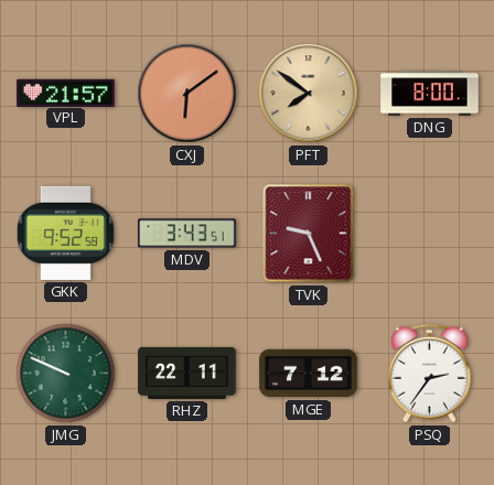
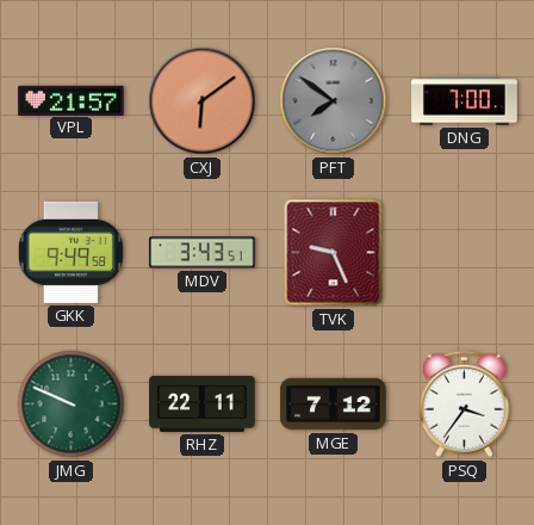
PFT dial: champagne -> grey (334, 101)
DNG: 8:00 -> 7:00 (465, 101)
GKK: 9:52 -> 9:49 (70, 252)
PSQ: 2:36 -> 3:36 (464, 404)
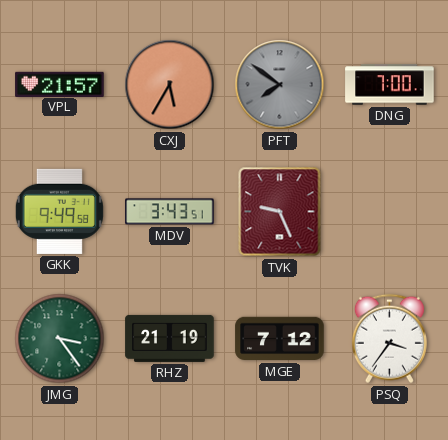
CXJ: 6:09 -> 5:35 (170, 85)
JMG: 9:49 -> 3:24 (60, 339)
RHZ: 22:11 -> 21:19 (170, 338)
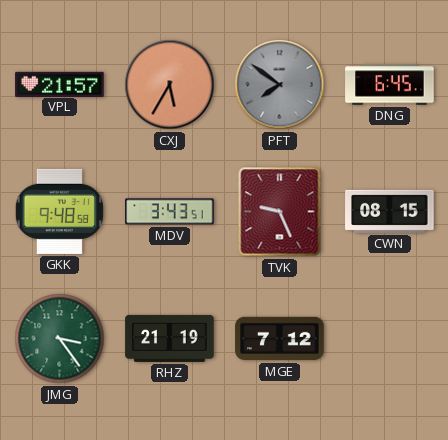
DNG: 7:00 -> 6:45 (390, 85)
GKK: 9:49 -> 9:48 (59, 211)
CWN: none -> 08:15 (390, 211)
PSQ: 3:36 -> none (389, 339)
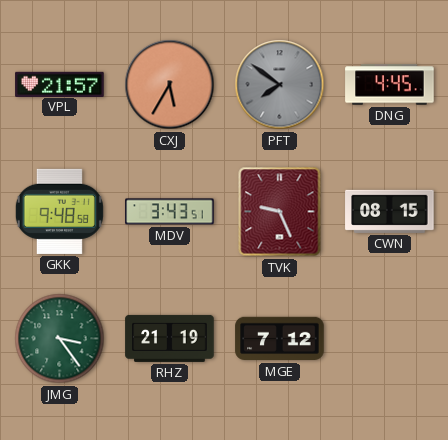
DNG: 6:45 -> 4:45 (390, 85)
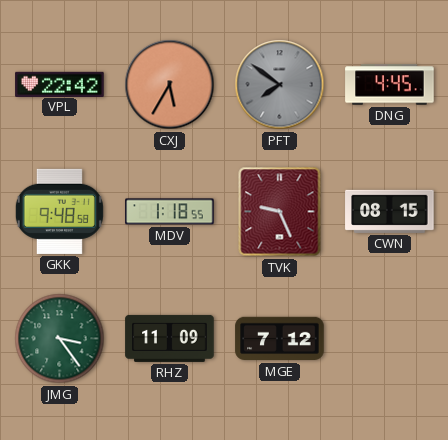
VPL: 21:57 -> 22:42 (60, 84)
MDV: 3:43 -> 1:18 (170, 212)
RHZ: 21:19 -> 11:09 (170, 338)
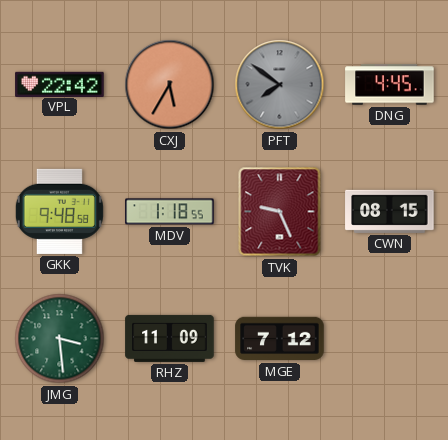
JMG: 3:24 -> 3:29 (60, 339)
